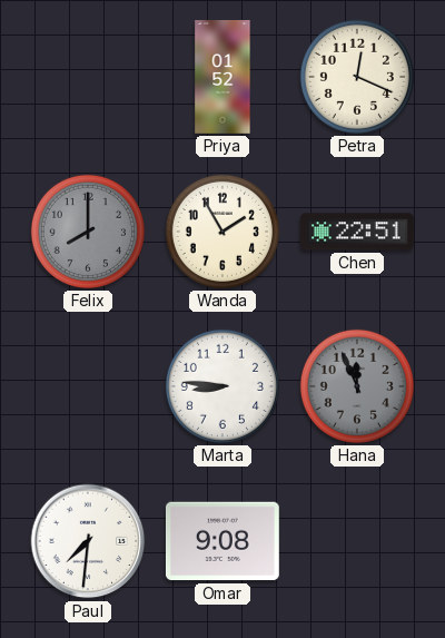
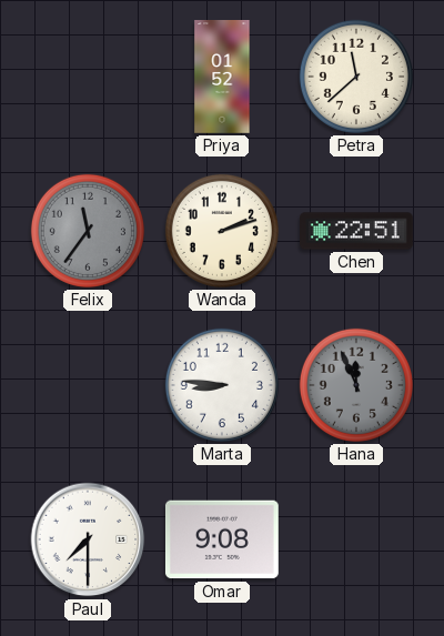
Petra: 12:19 -> 11:38 (356, 77)
Felix: 8:00 -> 11:36 (88, 231)
Wanda: 1:55 -> 2:12 (222, 231)
Paul: 7:31 -> 7:30 (88, 539)
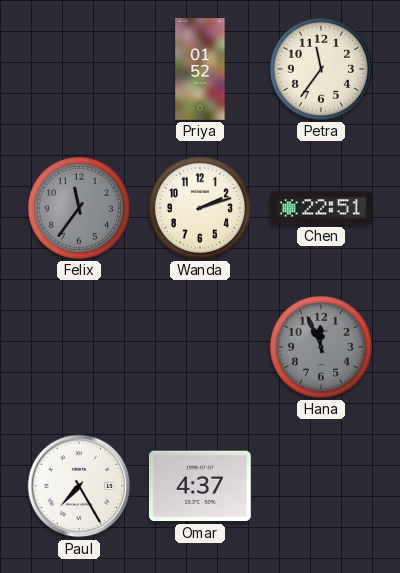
Petra: 11:38 -> 11:36 (321, 69)
Marta: 8:46 -> none (222, 385)
Paul: 7:30 -> 7:25 (79, 486)
Omar: 9:08 -> 4:37 (200, 486)
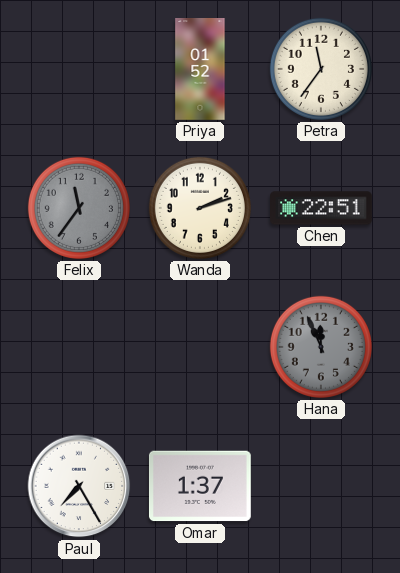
Omar: 4:37 -> 1:37 (200, 486)
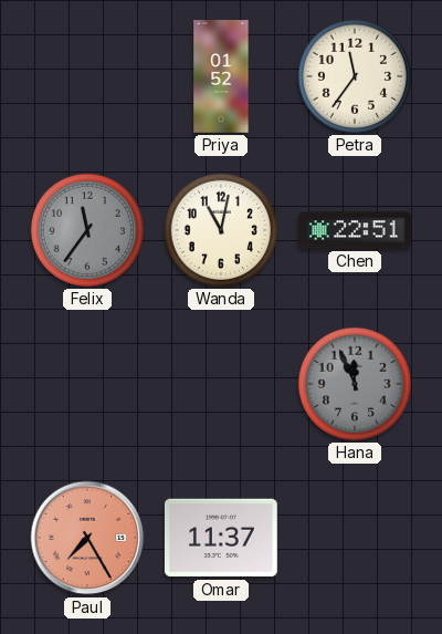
Wanda: 2:12 -> 11:02 (221, 230)
Paul dial: white -> salmon (87, 538)
Omar: 1:37 -> 11:37 (221, 538)
